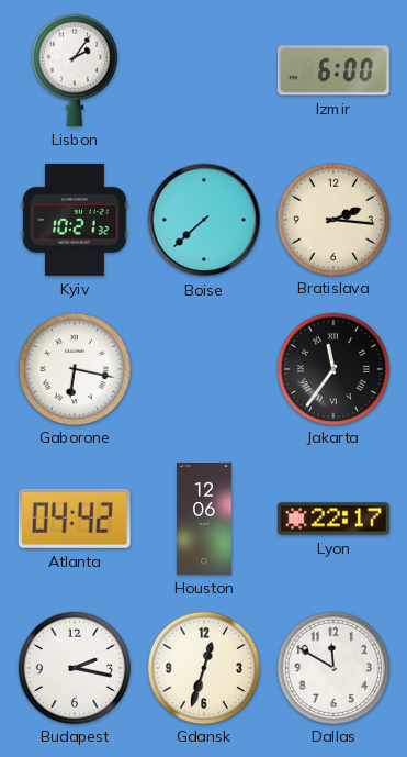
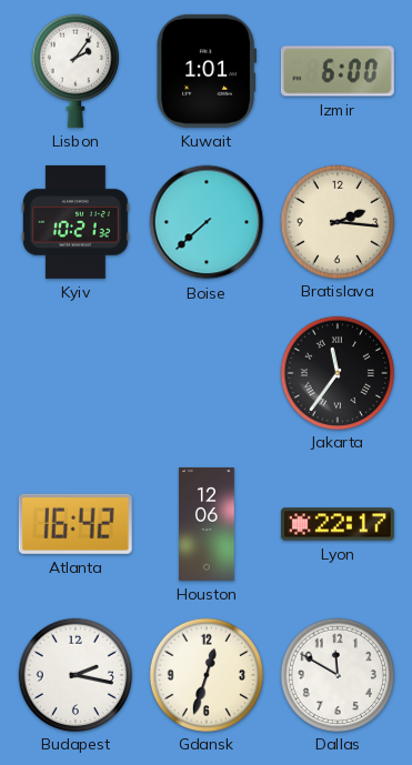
Kuwait: none -> 1:01 (205, 71)
Gaborone: 6:17 -> none (74, 368)
Atlanta: 04:42 -> 16:42 (76, 524)
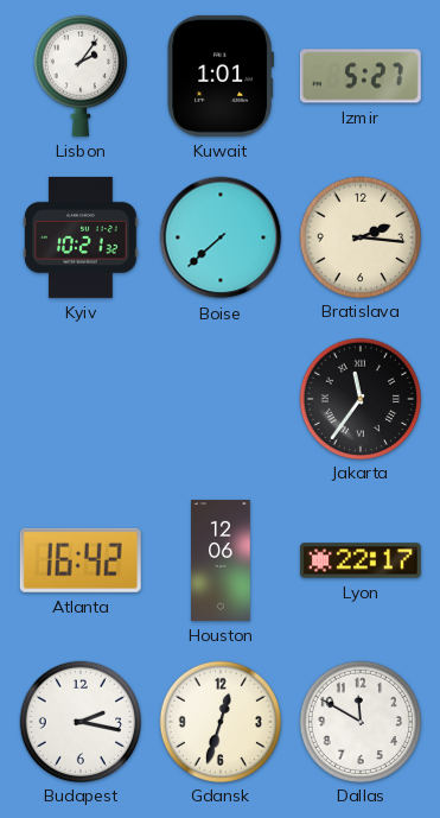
Izmir: 6:00 -> 5:27 (361, 76)
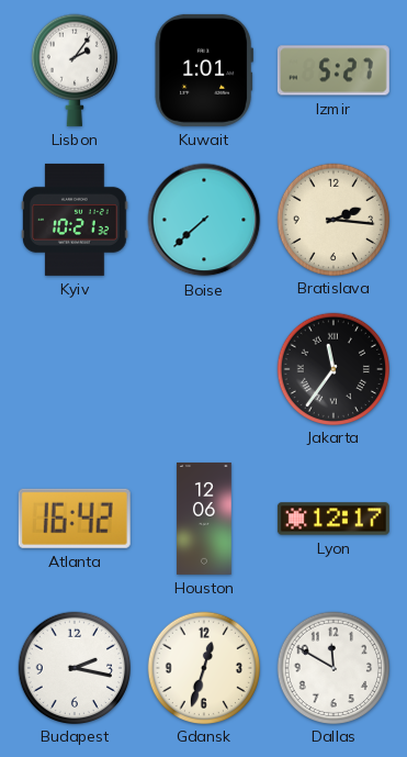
Lyon: 22:17 -> 12:17 (333, 519)
